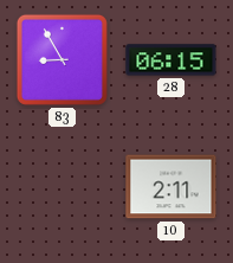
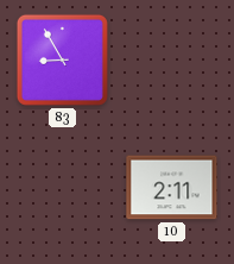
28: 06:15 -> none (171, 60)
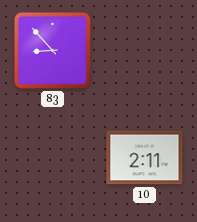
83: 8:55 -> 8:53 (52, 50)
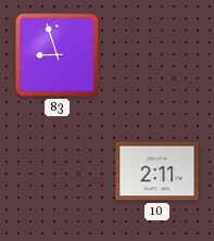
83: 8:53 -> 8:57 (56, 54)
